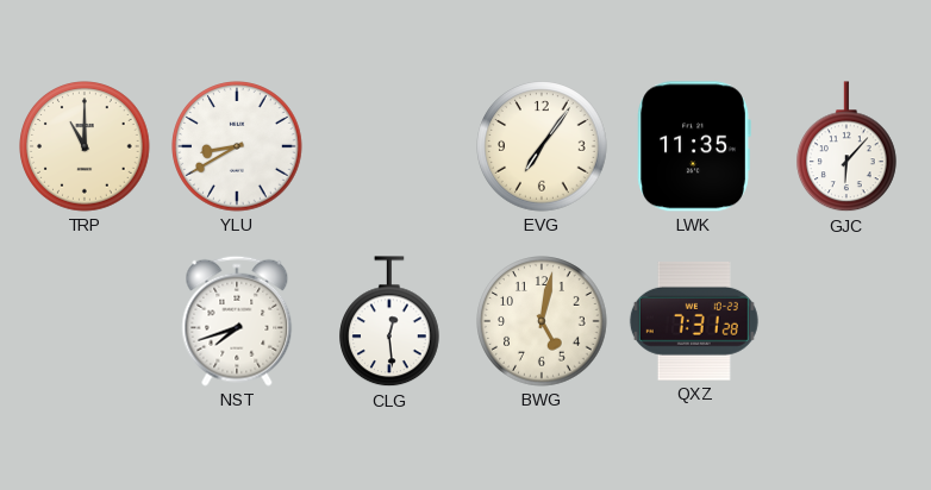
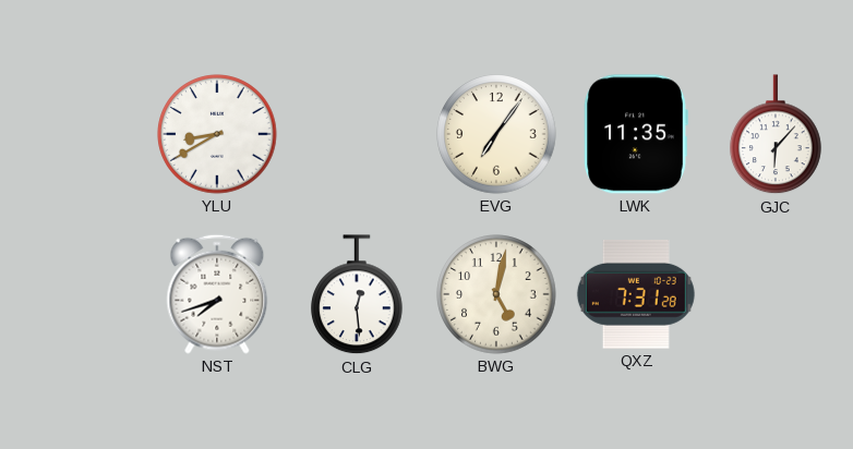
TRP: 11:00 -> none (85, 146)
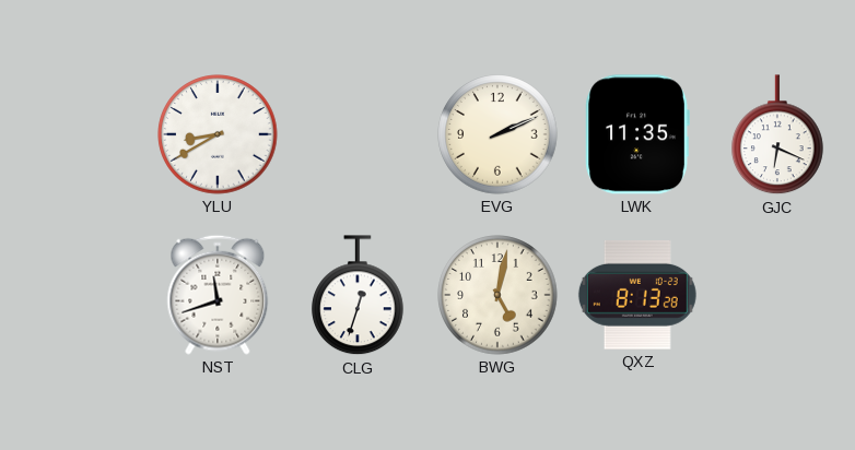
EVG: 7:06 -> 2:11 (497, 134)
GJC: 6:07 -> 6:19 (778, 135)
NST: 7:42 -> 11:42 (218, 295)
CLG: 12:29 -> 12:33 (359, 296)
QXZ: 7:31 -> 8:13 (637, 295)
